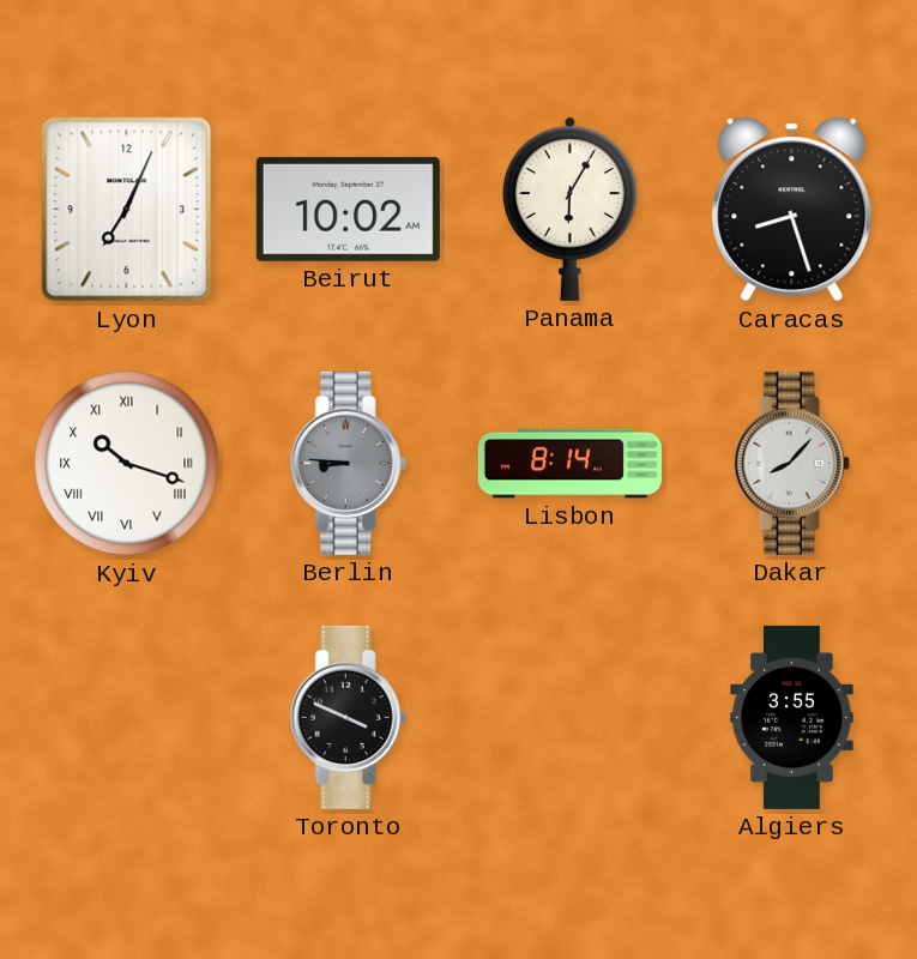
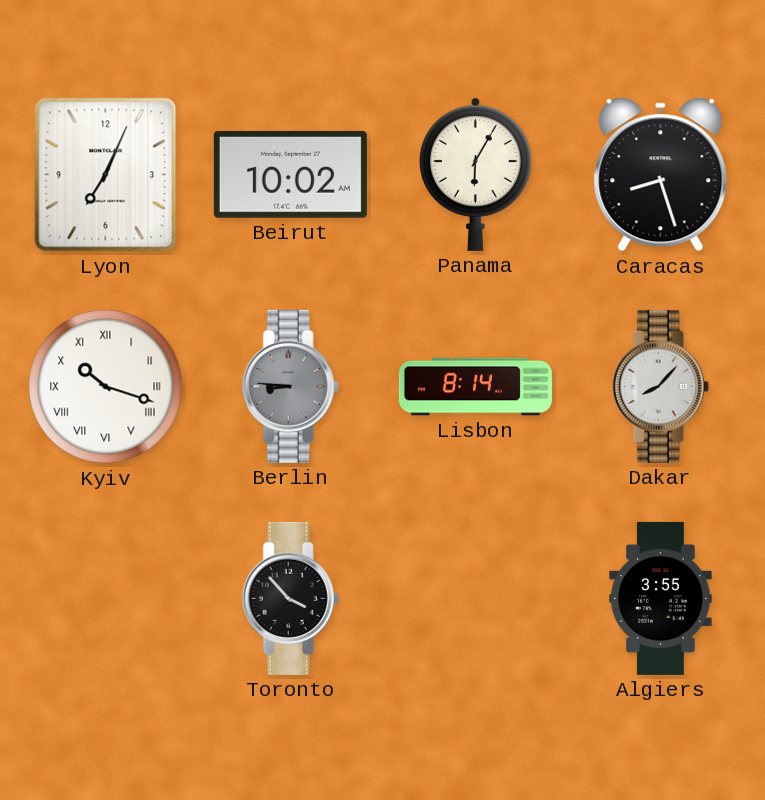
Toronto: 3:49 -> 3:53 (290, 598)
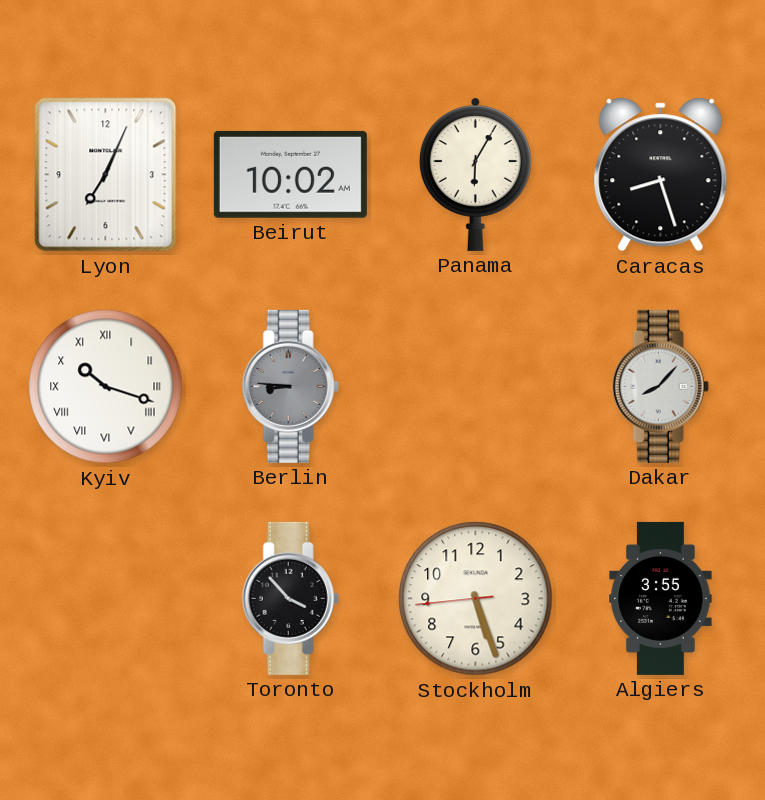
Lisbon: 8:14 -> none (475, 387)
Stockholm: none -> 5:26 (476, 599)
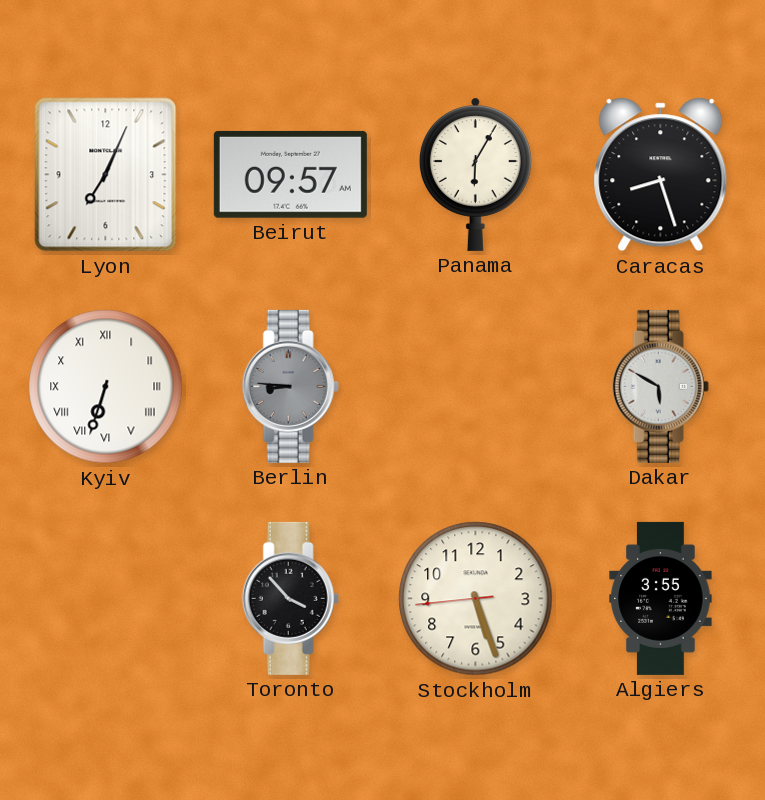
Beirut: 10:02 -> 09:57 (290, 174)
Kyiv: 10:18 -> 6:33 (106, 387)
Dakar: 8:07 -> 5:50 (660, 386)
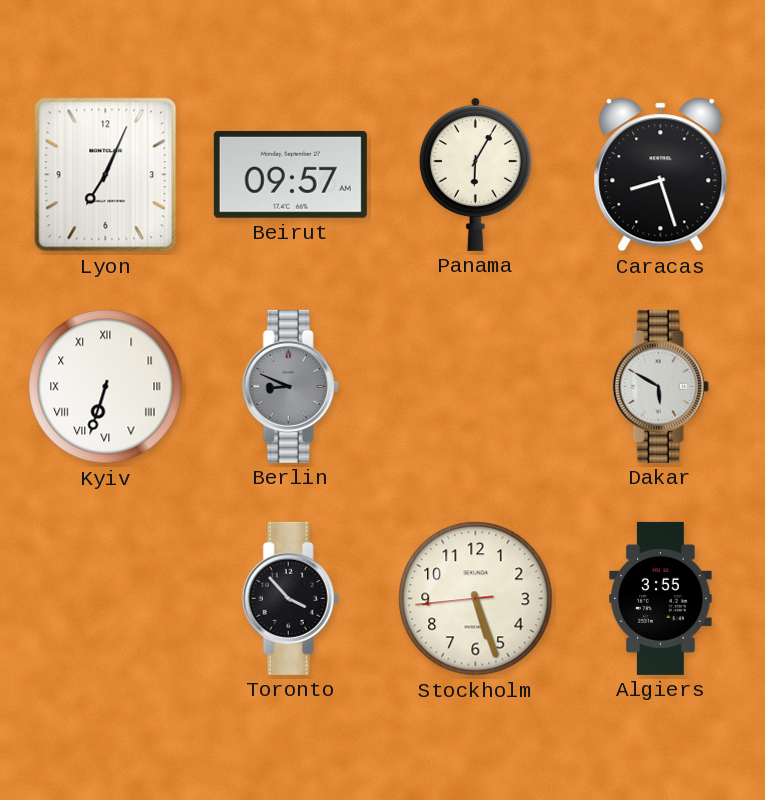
Berlin: 8:46 -> 8:49 (290, 386)
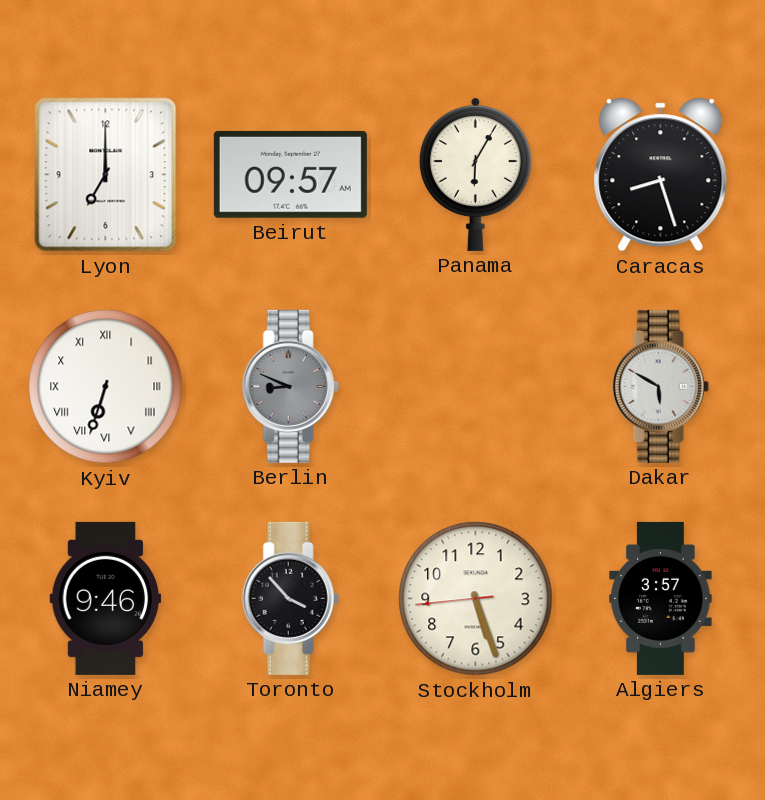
Lyon: 7:04 -> 7:00 (106, 175)
Niamey: none -> 9:46 (106, 598)
Algiers: 3:55 -> 3:57 (661, 598)
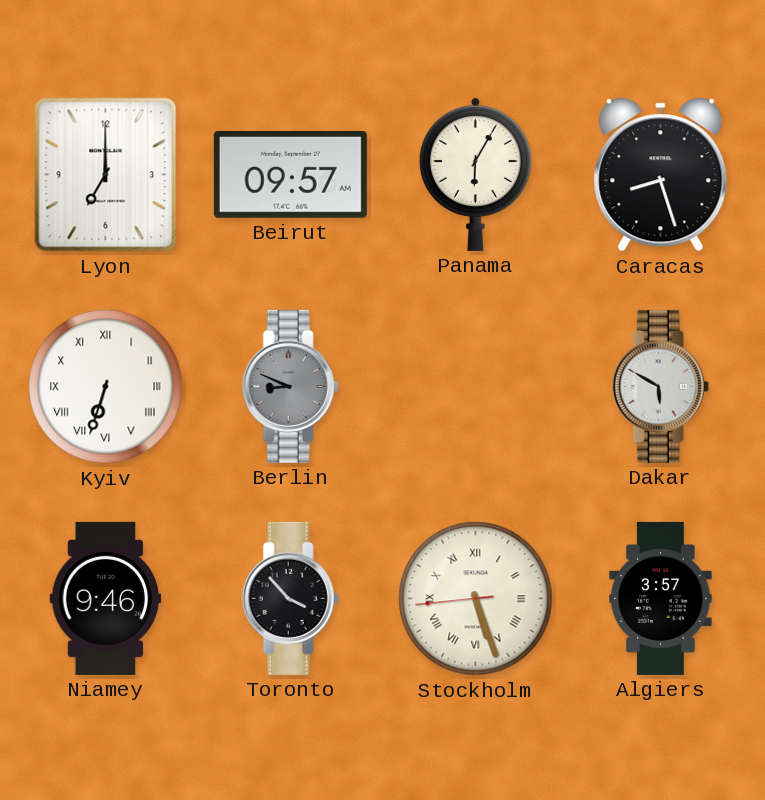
Stockholm numerals: Arabic -> Roman (476, 599)
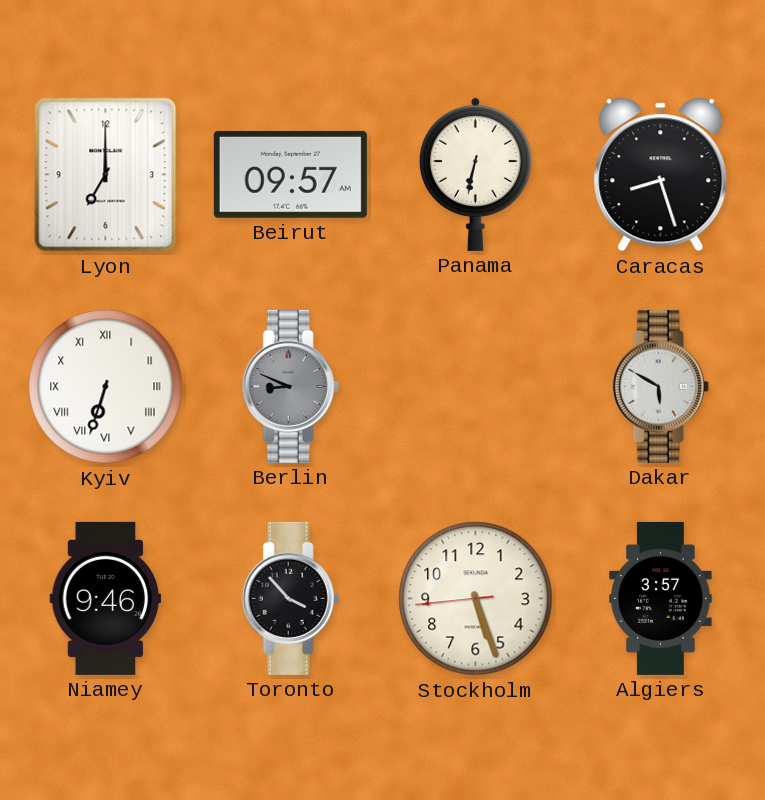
Panama: 6:05 -> 6:32 (475, 174)
Stockholm numerals: Roman -> Arabic (476, 599)
